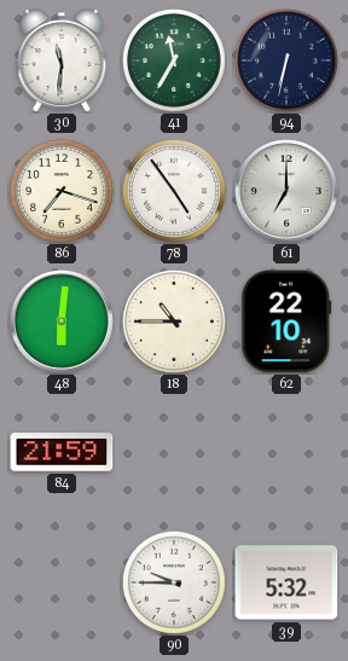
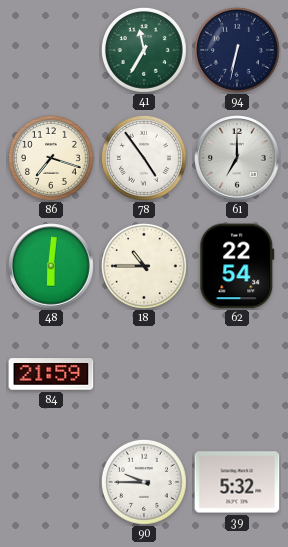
30: 11:31 -> none (62, 60)
62: 22:10 -> 22:54 (237, 266)
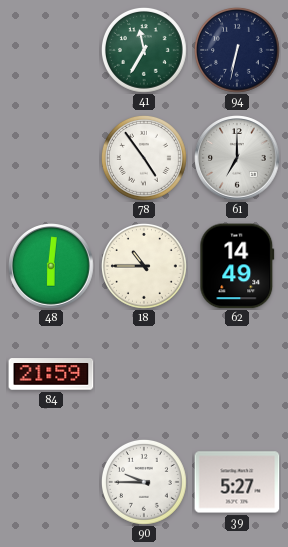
86: 7:18 -> none (51, 158)
62: 22:54 -> 14:49 (237, 266)
39: 5:32 -> 5:27 (237, 482)
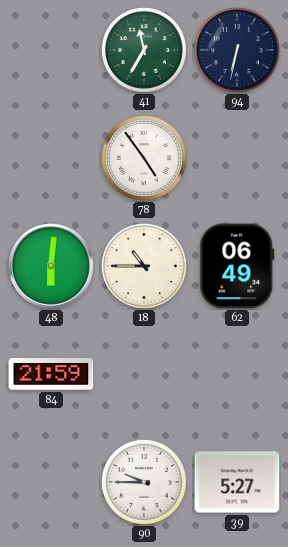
61: 7:00 -> none (237, 158)
62: 14:49 -> 06:49 (237, 266)
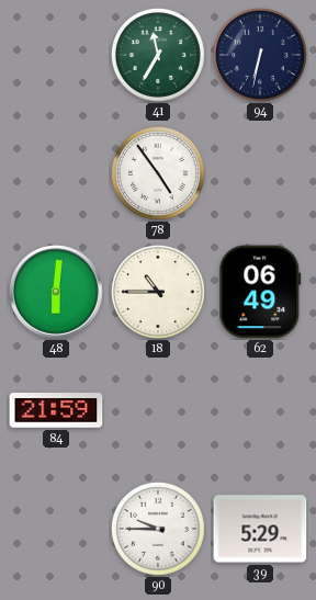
39: 5:27 -> 5:29 (260, 529)
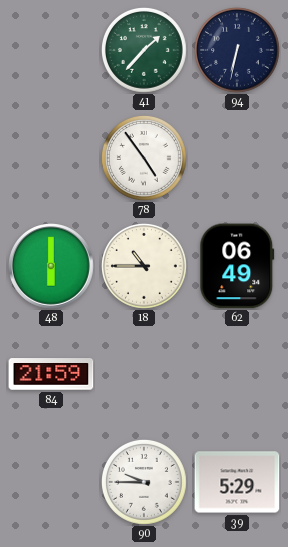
41: 11:35 -> 1:37 (144, 50)
48: 6:01 -> 6:00 (51, 266)
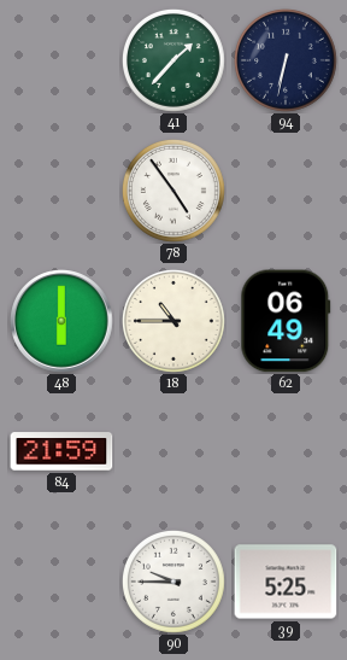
39: 5:29 -> 5:25 (286, 582)
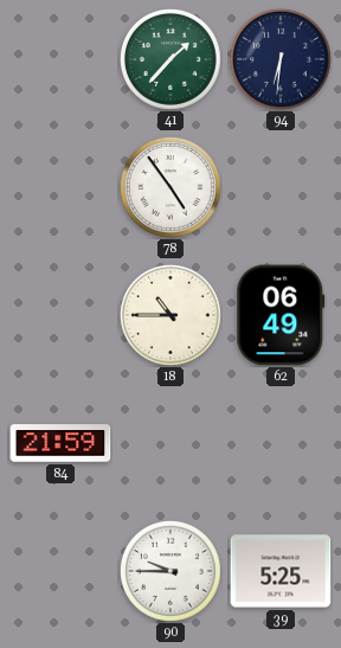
94: 6:32 -> 6:31 (281, 59)
48: 6:00 -> none (61, 321)
